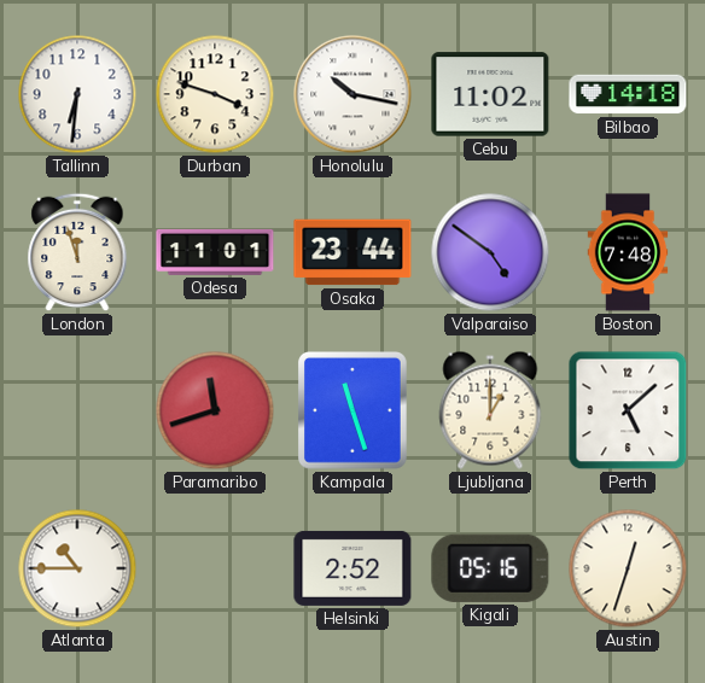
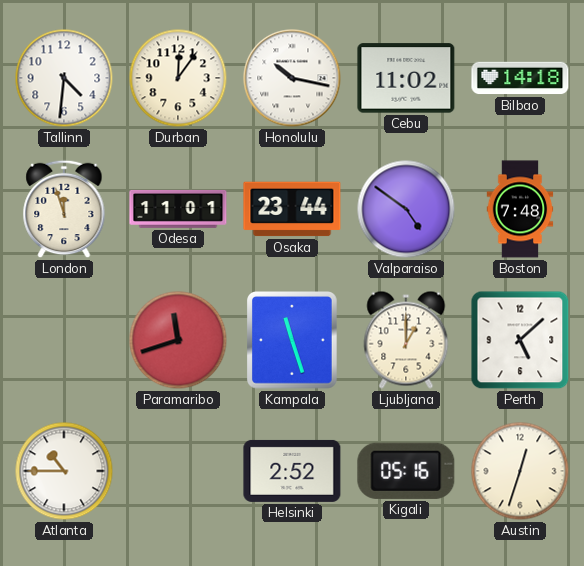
Tallinn: 6:31 -> 4:31 (64, 78)
Durban: 3:48 -> 12:06 (178, 78)
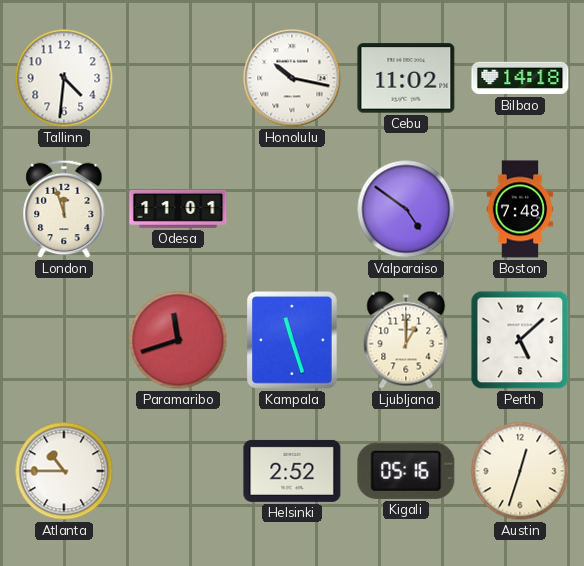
Durban: 12:06 -> none (178, 78)
Osaka: 23:44 -> none (292, 209)
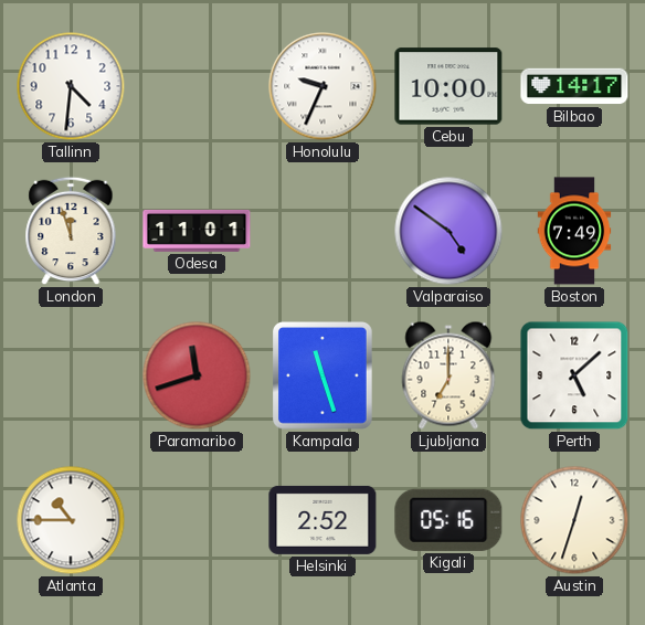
Honolulu: 10:17 -> 9:34 (322, 86)
Cebu: 11:02 -> 10:00 (448, 86)
Bilbao: 14:18 -> 14:17 (574, 86)
Boston: 7:48 -> 7:49 (574, 231)
Ljubljana: 1:00 -> 7:00 (448, 375)
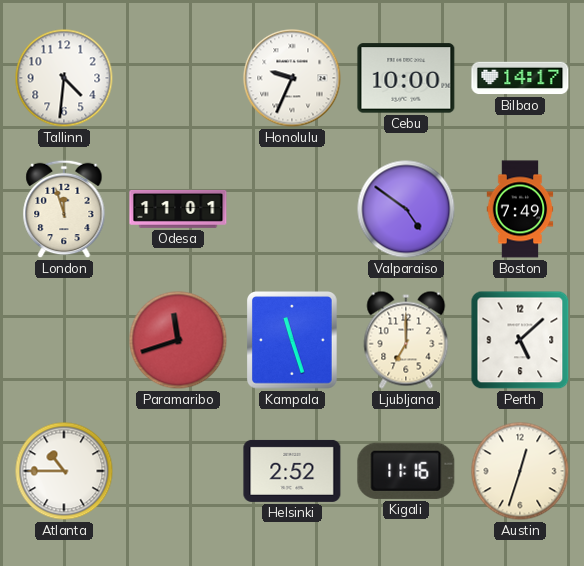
Kigali: 05:16 -> 11:16 (406, 471)
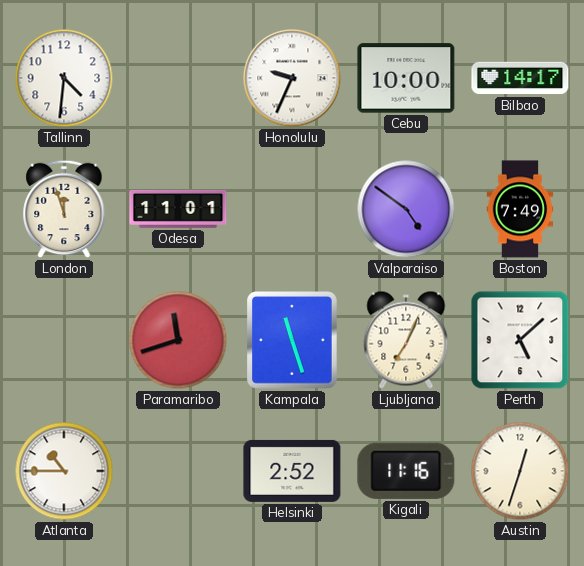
Ljubljana: 7:00 -> 7:04 (406, 340)
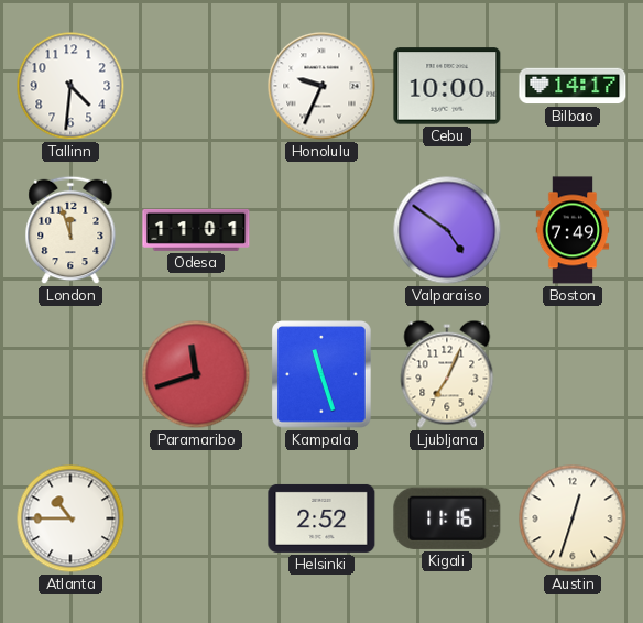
Perth: 5:08 -> none (520, 340)
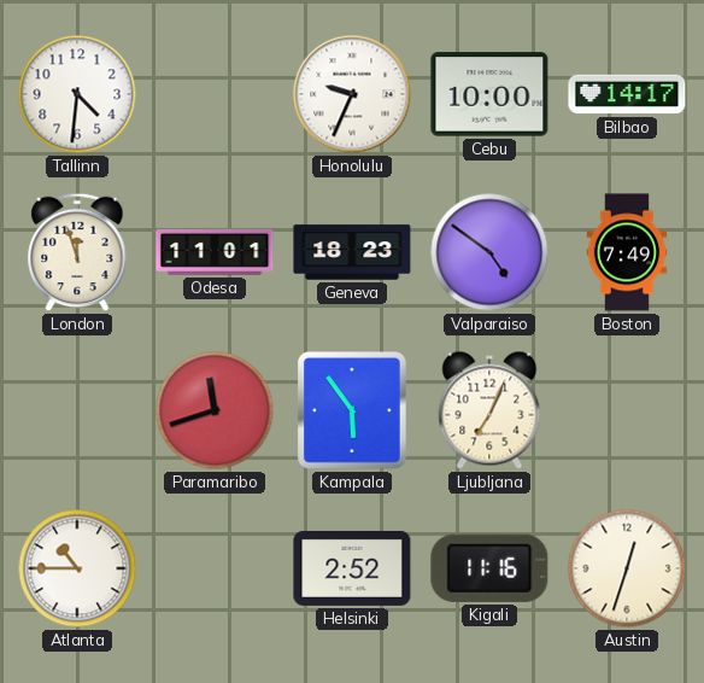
Geneva: none -> 18:23 (352, 252)
Kampala: 11:27 -> 5:54 (353, 411)
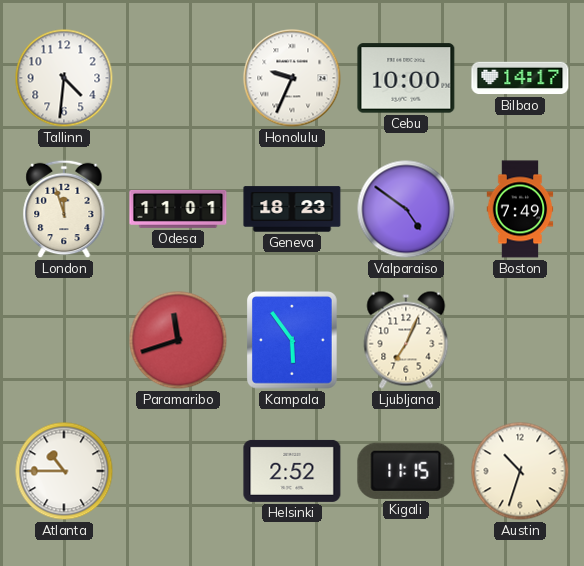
Kigali: 11:16 -> 11:15 (406, 471)
Austin: 12:33 -> 10:33 (520, 471)
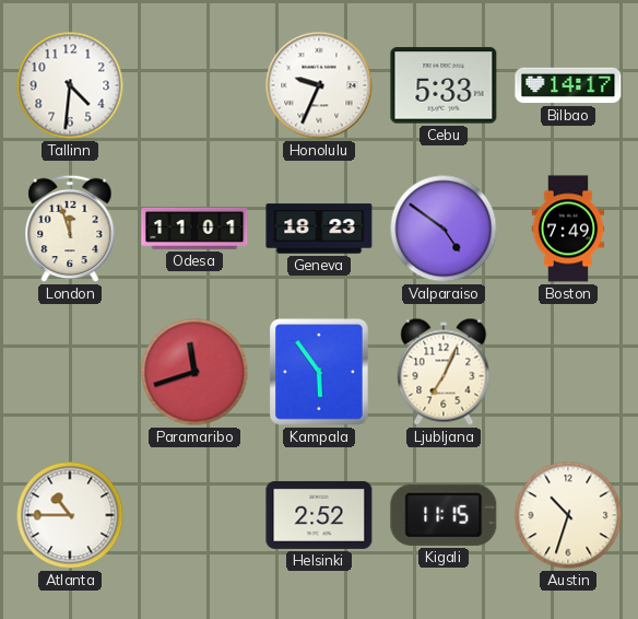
Cebu: 10:00 -> 5:33 (444, 85)
